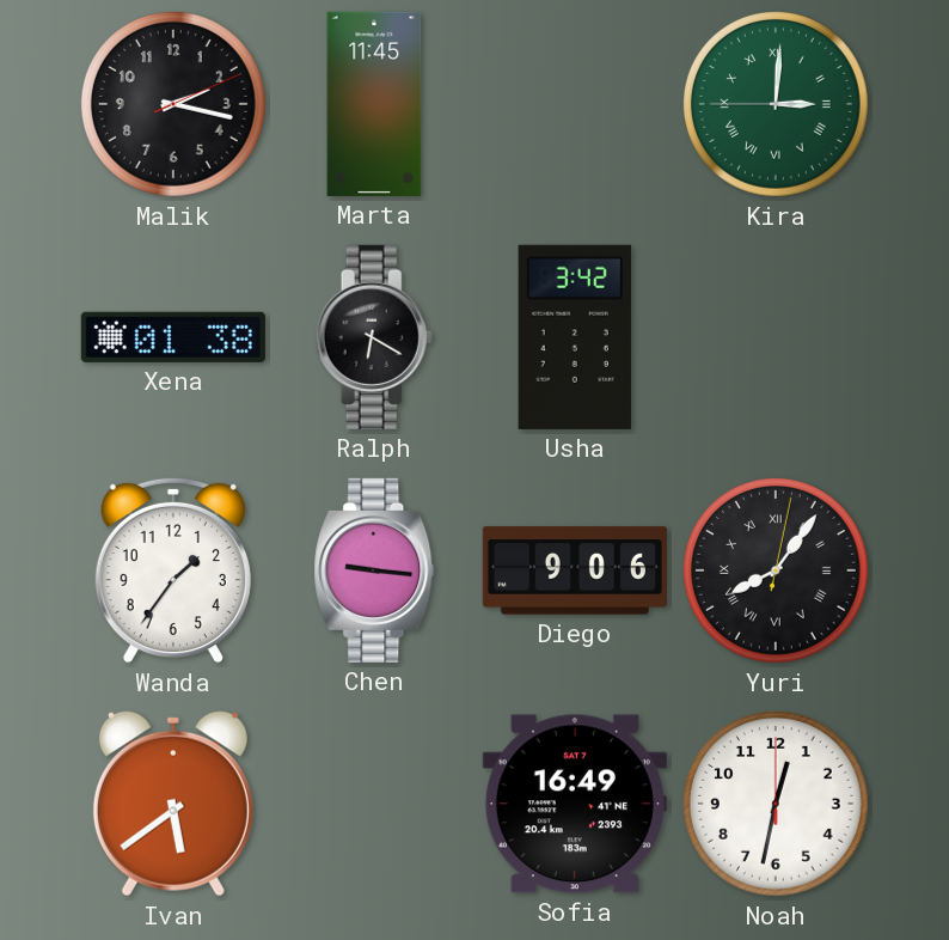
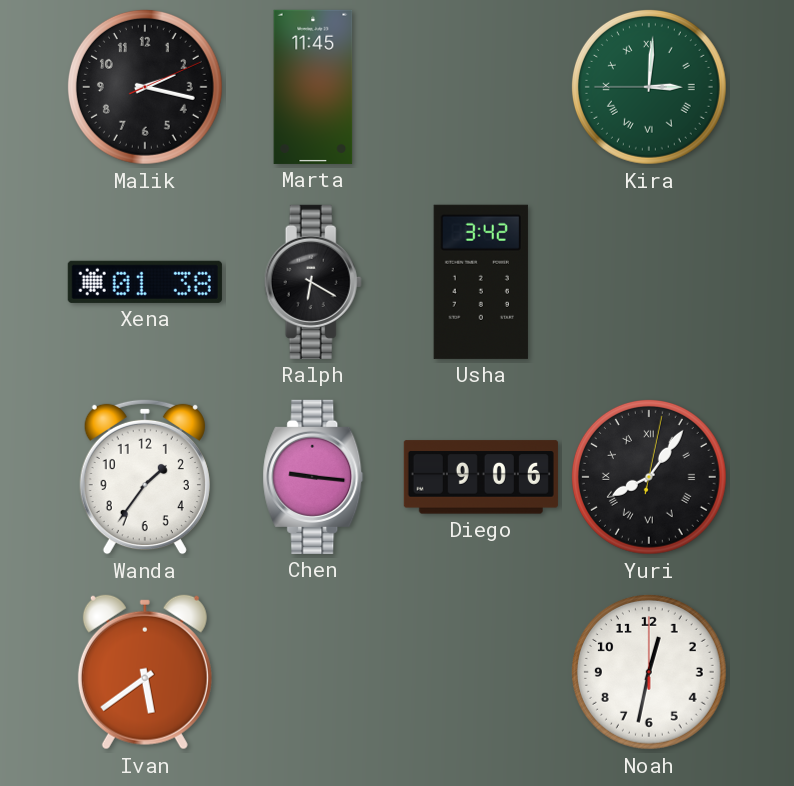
Sofia: 16:49 -> none (575, 804)
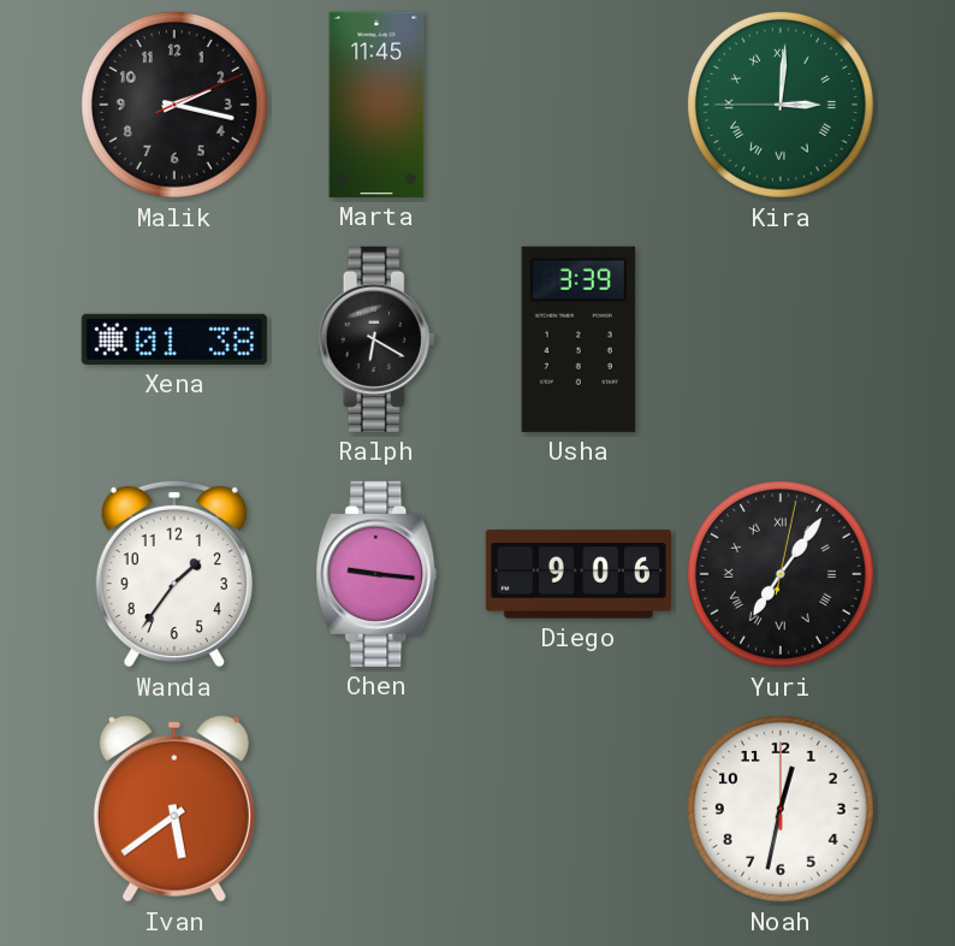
Usha: 3:42 -> 3:39 (579, 339)
Yuri: 8:06 -> 7:06 (781, 574)
